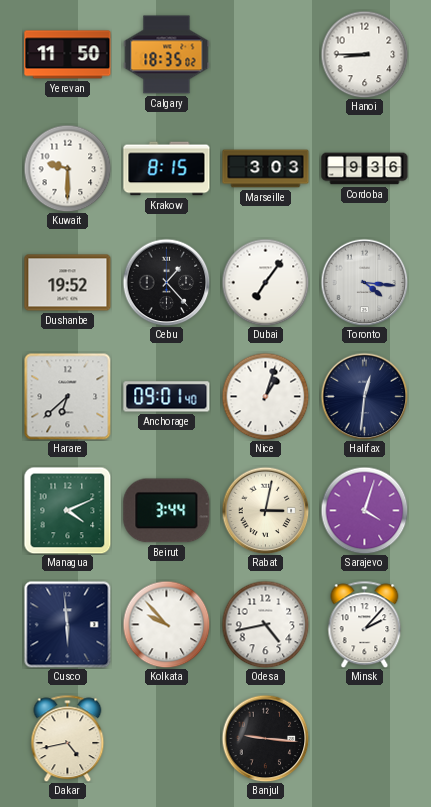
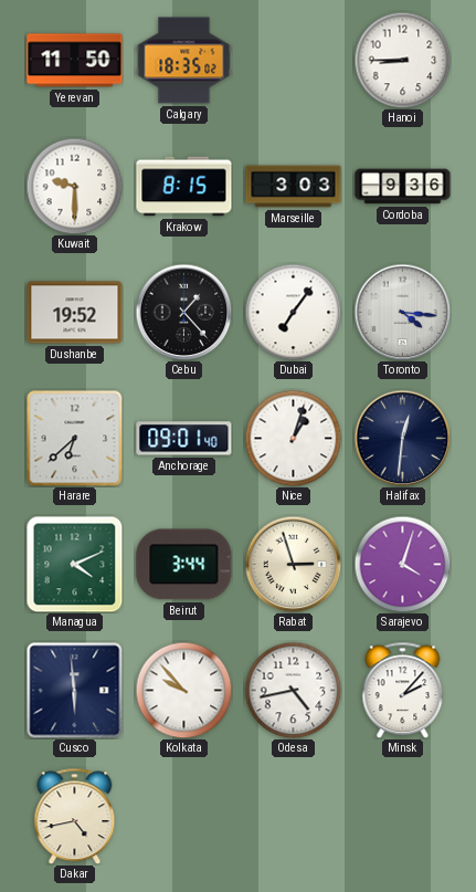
Rabat: 3:02 -> 2:57 (293, 564)
Banjul: 9:16 -> none (265, 738)
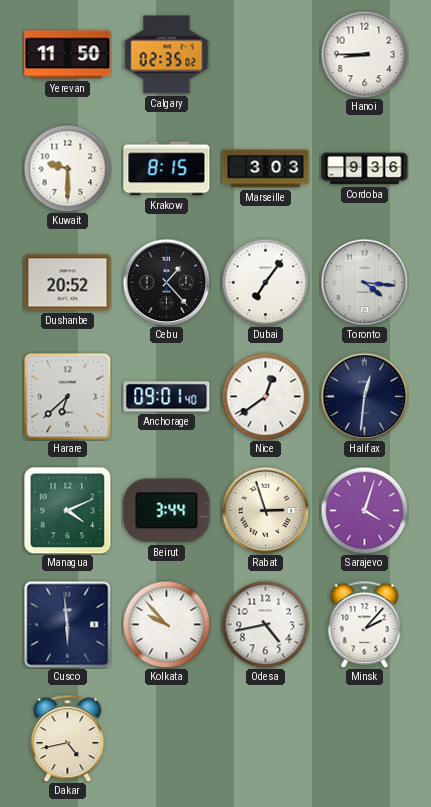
Calgary: 18:35 -> 02:35 (167, 55)
Dushanbe: 19:52 -> 20:52 (68, 283)
Nice: 1:03 -> 12:39 (265, 396)
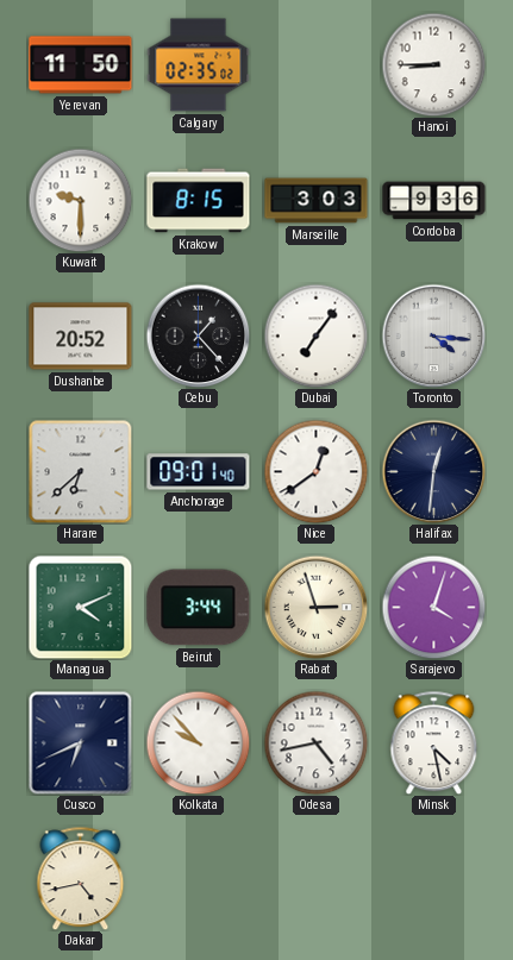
Cusco: 5:59 -> 6:41 (80, 742)
Minsk: 2:07 -> 4:28 (434, 742)
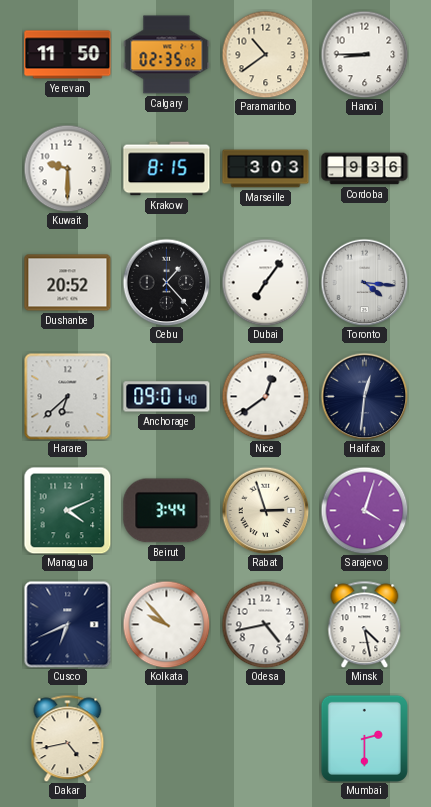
Paramaribo: none -> 10:39 (265, 54)
Mumbai: none -> 2:30 (364, 738)
